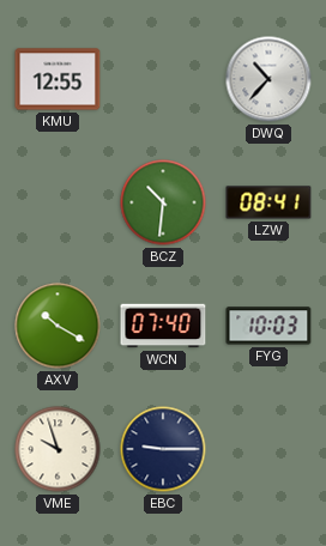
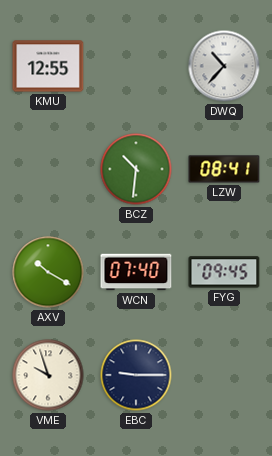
FYG: 10:03 -> 09:45 (224, 272)
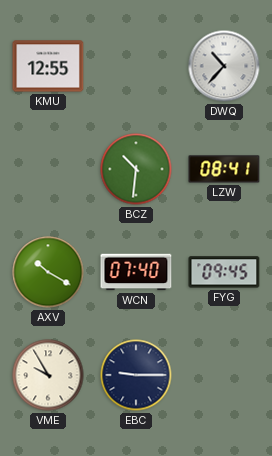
VME: 9:57 -> 9:55 (48, 375)
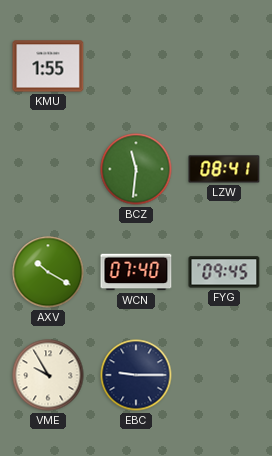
KMU: 12:55 -> 1:55 (48, 66)
DWQ: 10:37 -> none (224, 66)
BCZ: 10:31 -> 11:31 (136, 169)
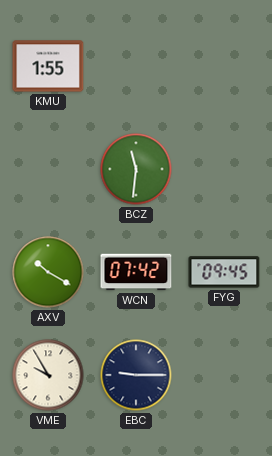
LZW: 08:41 -> none (224, 169)
WCN: 07:40 -> 07:42 (136, 272)
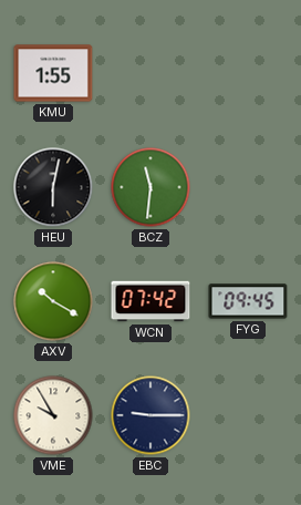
HEU: none -> 6:02 (53, 187)
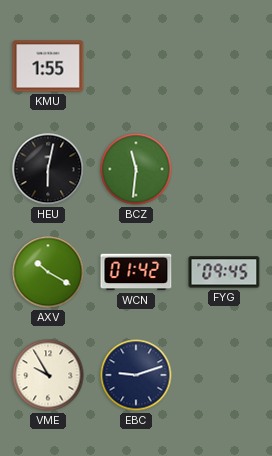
WCN: 07:42 -> 01:42 (136, 272)
EBC: 9:15 -> 9:12 (136, 375)
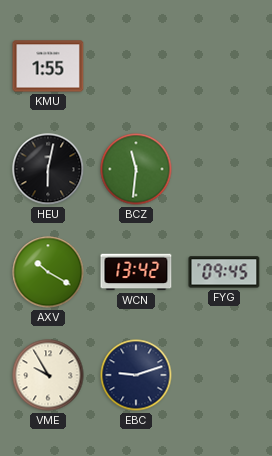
WCN: 01:42 -> 13:42 (136, 272)
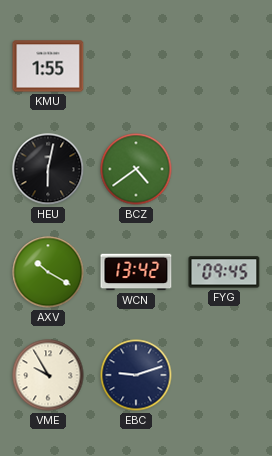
BCZ: 11:31 -> 4:39 (136, 169)
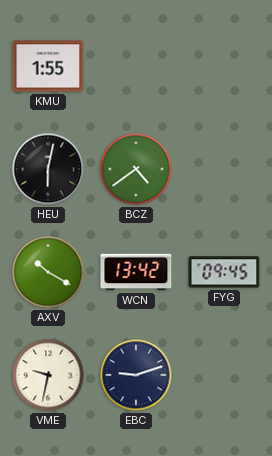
VME: 9:55 -> 9:32 (48, 375)
